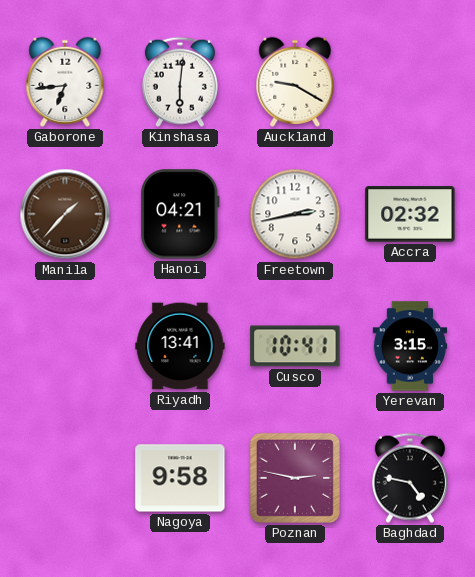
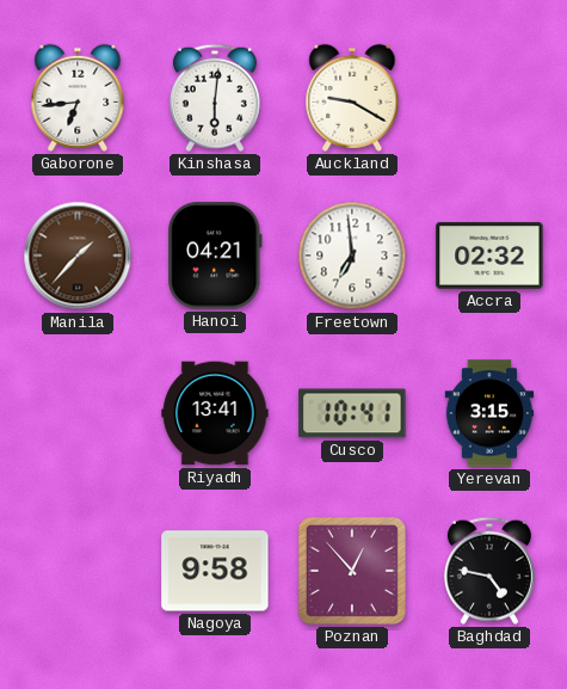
Freetown: 2:43 -> 6:59 (352, 256)
Poznan: 2:47 -> 12:53 (352, 571)
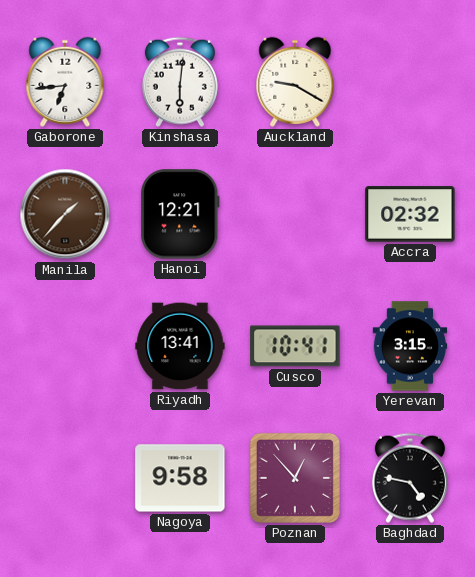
Hanoi: 04:21 -> 12:21 (180, 214)
Freetown: 6:59 -> none (352, 256)
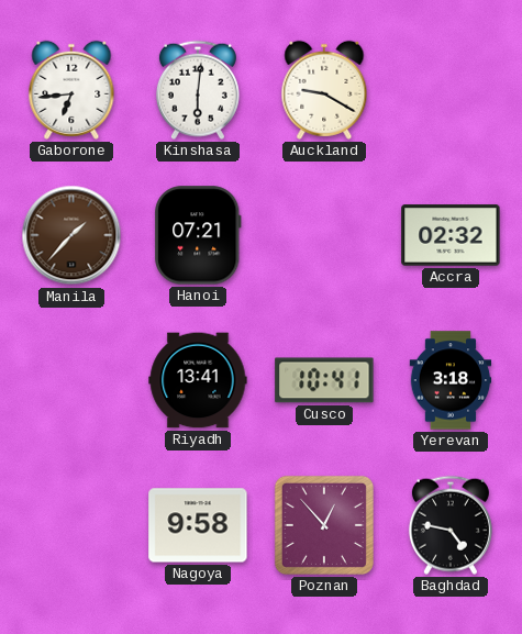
Hanoi: 12:21 -> 07:21 (198, 235)
Yerevan: 3:15 -> 3:18 (451, 380)
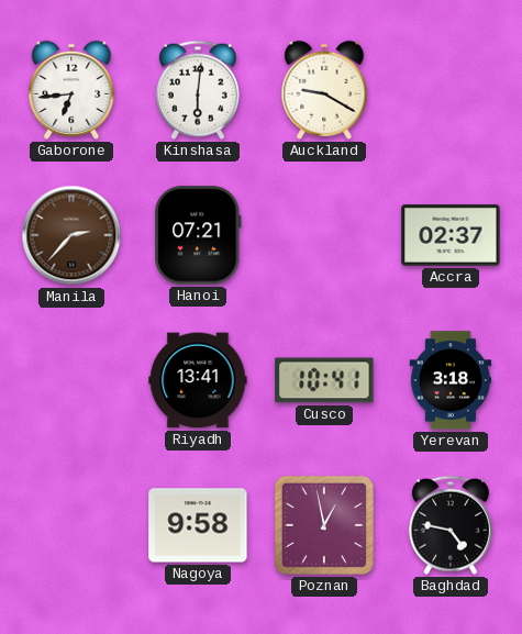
Manila: 1:37 -> 2:37 (71, 235)
Accra: 02:32 -> 02:37 (451, 235)
Poznan: 12:53 -> 12:58 (324, 525)
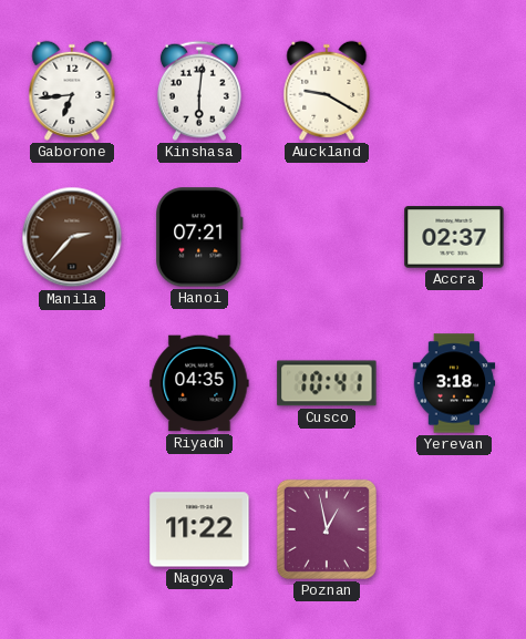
Riyadh: 13:41 -> 04:35 (199, 383)
Nagoya: 9:58 -> 11:22 (199, 529)
Baghdad: 4:47 -> none (451, 525)
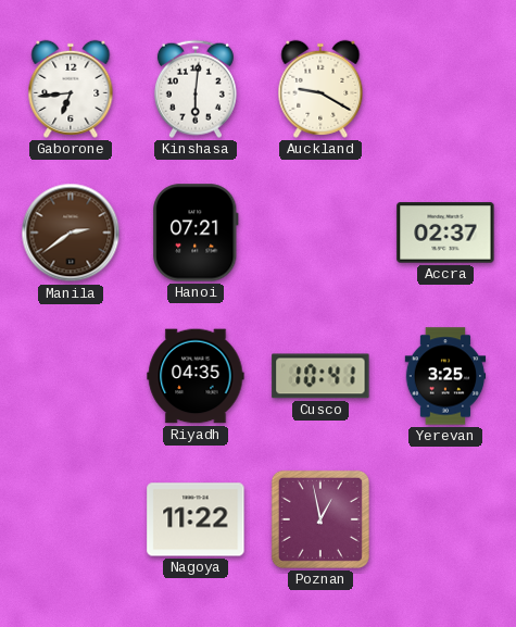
Manila: 2:37 -> 2:39 (71, 233)
Yerevan: 3:18 -> 3:25 (445, 376)
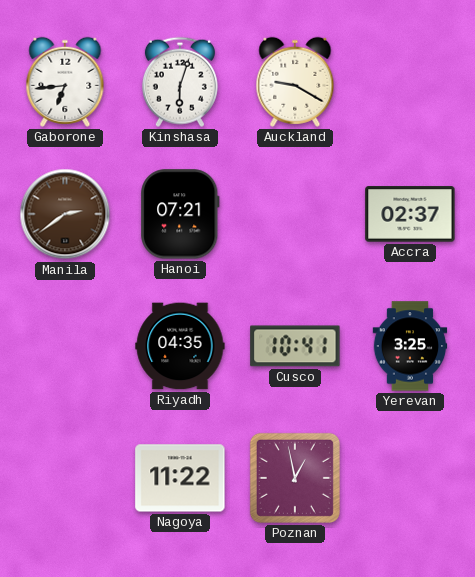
Kinshasa: 6:01 -> 6:03 (180, 82)
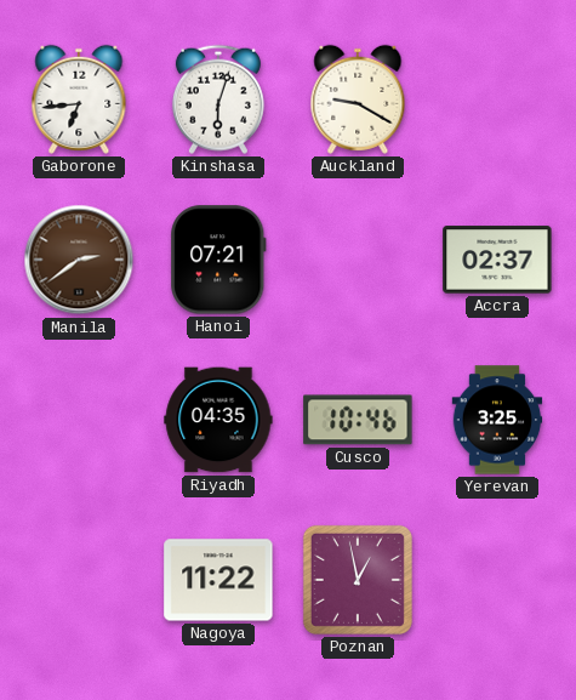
Cusco: 10:41 -> 10:46 (358, 420)
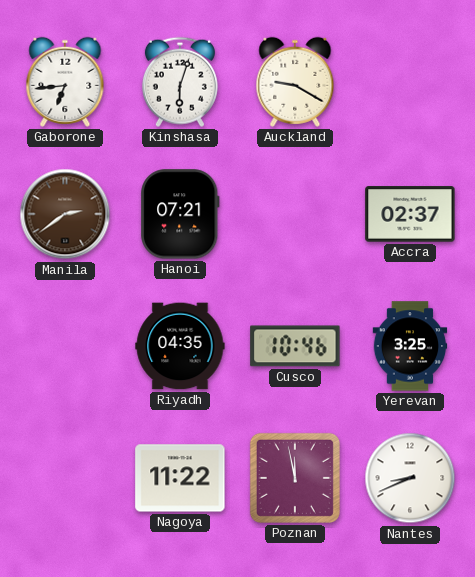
Poznan: 12:58 -> 11:58 (295, 478)
Nantes: none -> 8:41 (410, 478)
